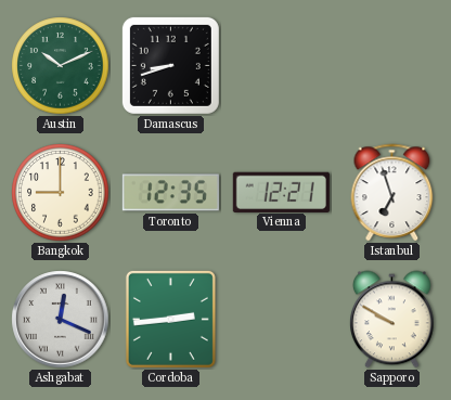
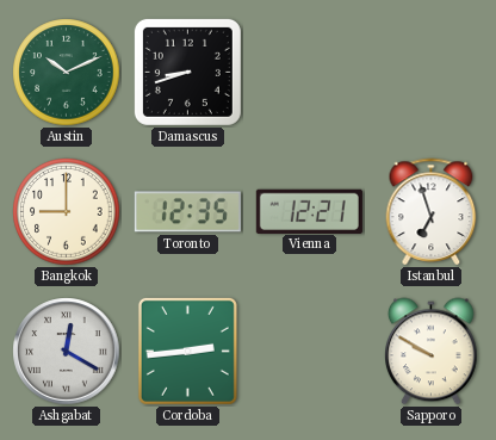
Ashgabat: 12:19 -> 12:20 (67, 352)
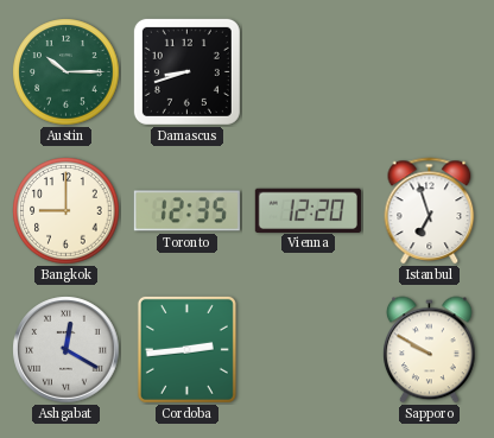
Austin: 10:11 -> 10:15 (66, 72)
Vienna: 12:21 -> 12:20 (308, 210)
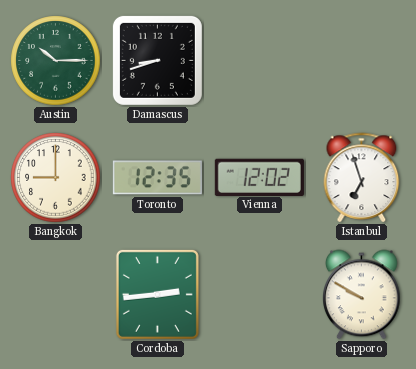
Vienna: 12:20 -> 12:02 (259, 177)
Ashgabat: 12:20 -> none (66, 350)
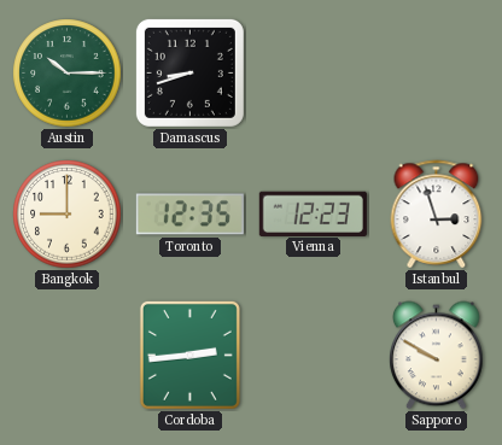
Vienna: 12:02 -> 12:23 (313, 213)
Istanbul: 6:57 -> 2:57 (437, 213)
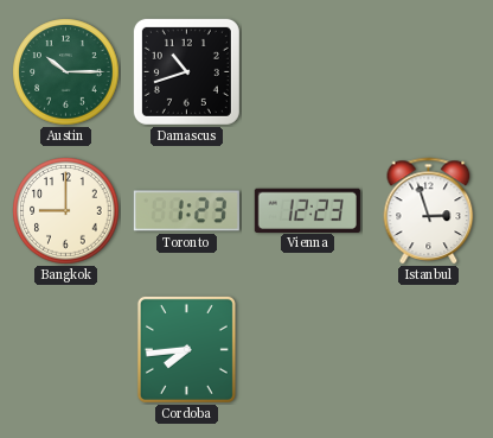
Damascus: 8:42 -> 10:42 (186, 71)
Toronto: 12:35 -> 1:23 (186, 211)
Cordoba: 2:44 -> 7:44 (186, 349)
Sapporo: 9:50 -> none (437, 356)
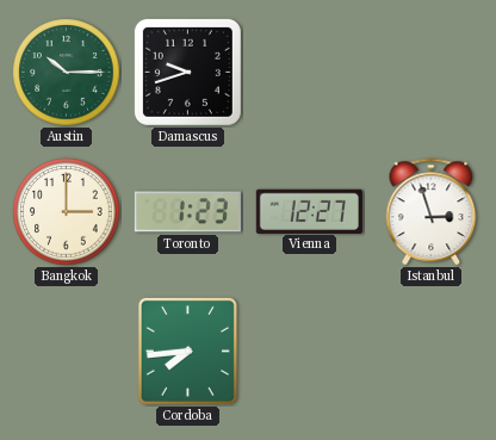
Damascus: 10:42 -> 9:42 (187, 72)
Bangkok: 9:00 -> 3:00 (67, 212)
Vienna: 12:23 -> 12:27 (309, 211)
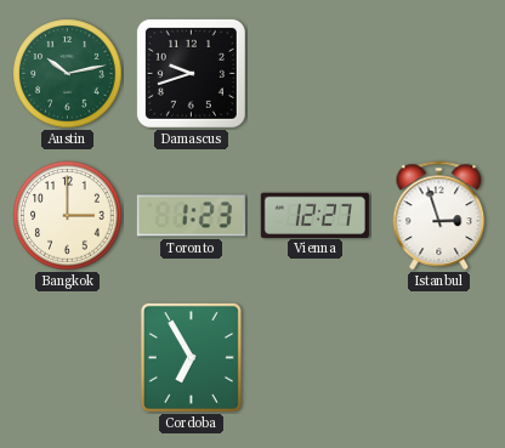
Austin: 10:15 -> 10:13 (68, 74)
Cordoba: 7:44 -> 6:55 (191, 357)
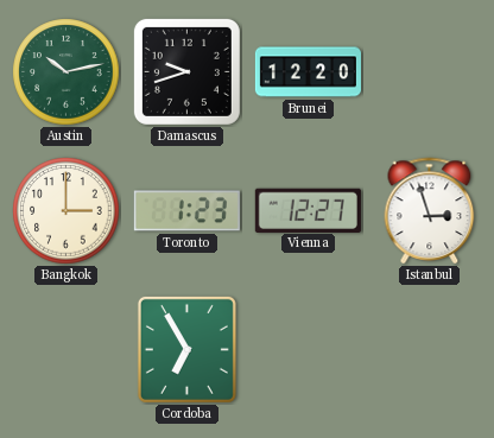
Brunei: none -> 12:20 (308, 72)
